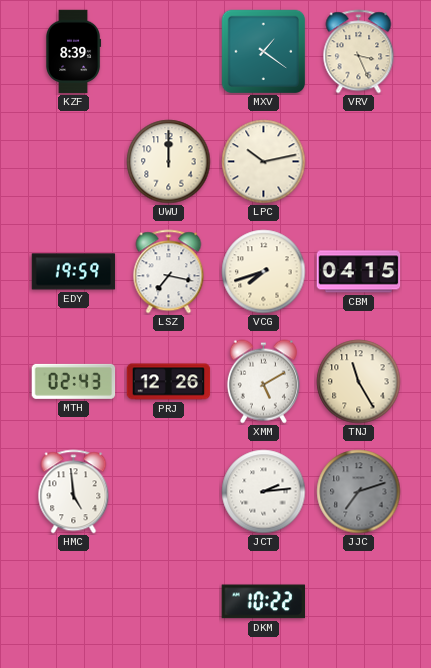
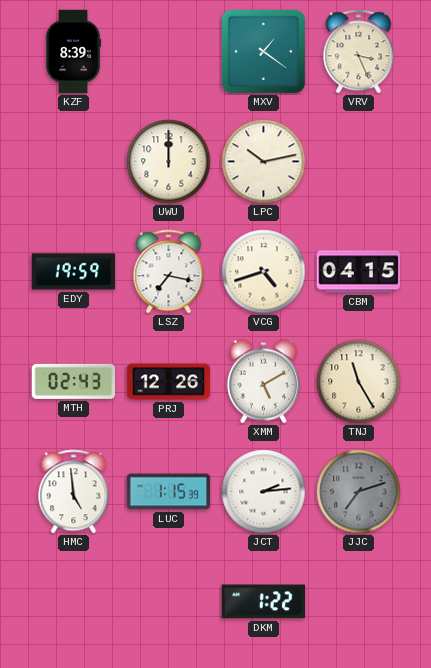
VCG: 7:42 -> 4:42 (264, 272)
LUC: none -> 1:15 (169, 492)
DKM: 10:22 -> 1:22 (263, 602)
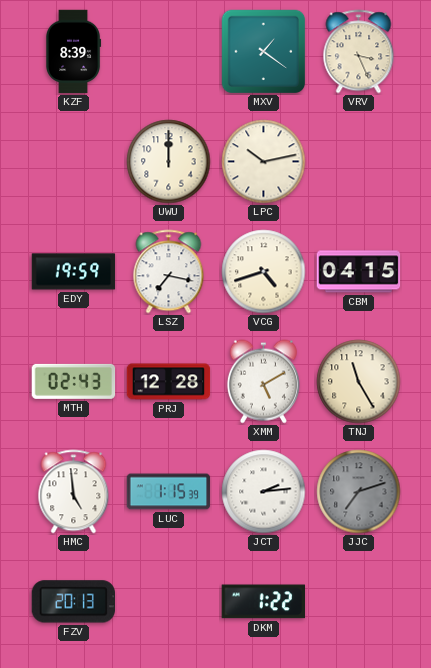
PRJ: 12:26 -> 12:28 (169, 382)
FZV: none -> 20:13 (73, 602)
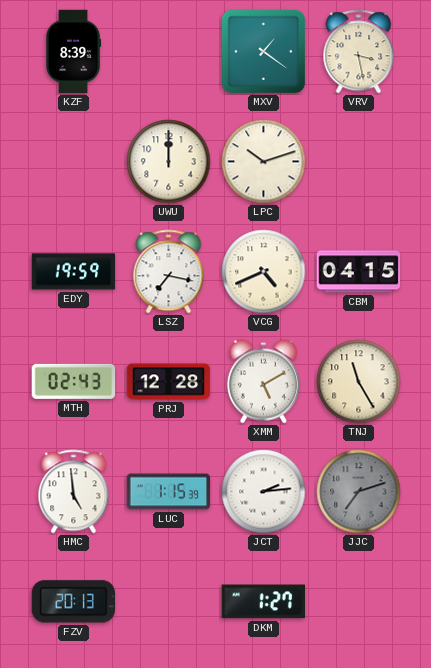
VRV: 3:26 -> 3:28 (359, 52)
LPC: 10:13 -> 10:12 (264, 162)
VCG: 4:42 -> 4:41 (264, 272)
DKM: 1:22 -> 1:27 (263, 602)
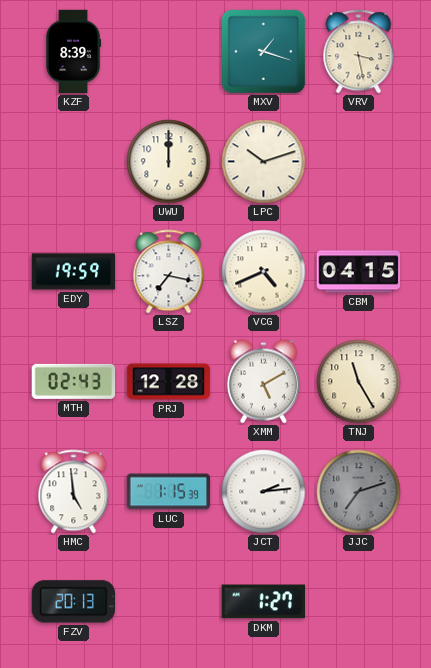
MXV: 1:21 -> 1:18 (263, 51)
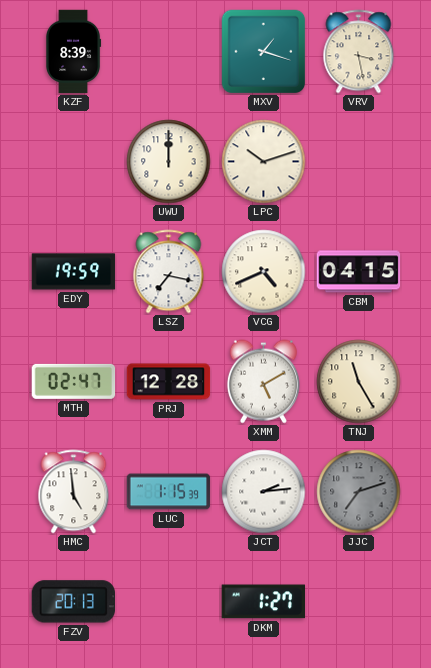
MTH: 02:43 -> 02:47 (74, 381)
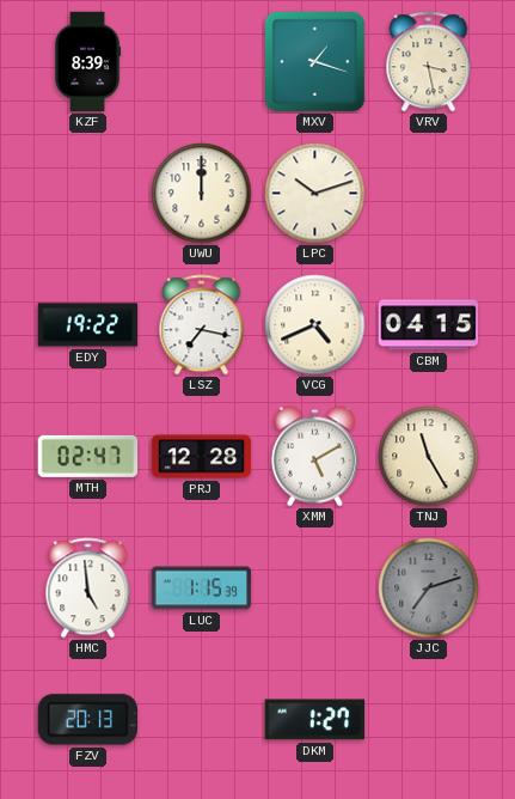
EDY: 19:59 -> 19:22 (88, 325)
JCT: 2:14 -> none (264, 492)
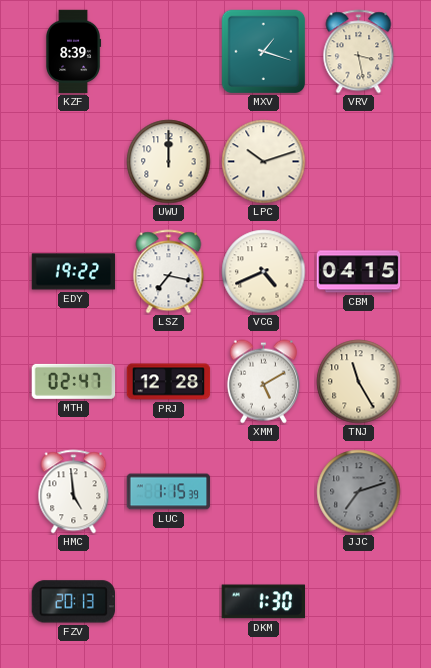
DKM: 1:27 -> 1:30 (263, 602)
